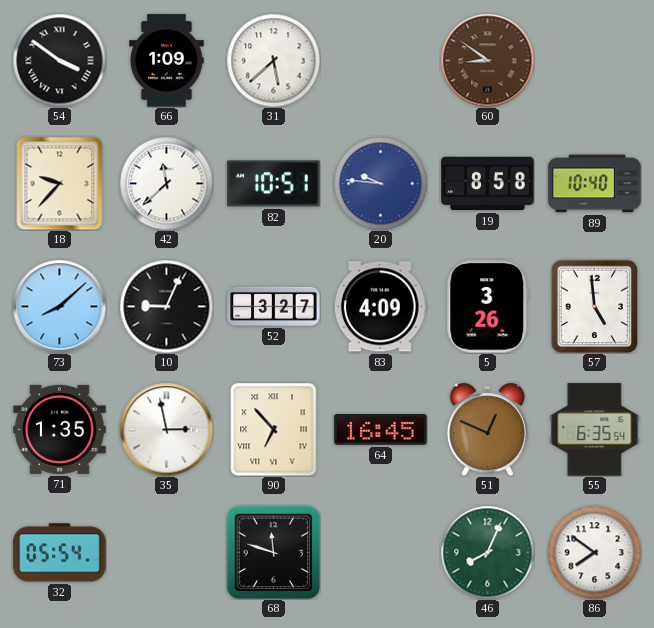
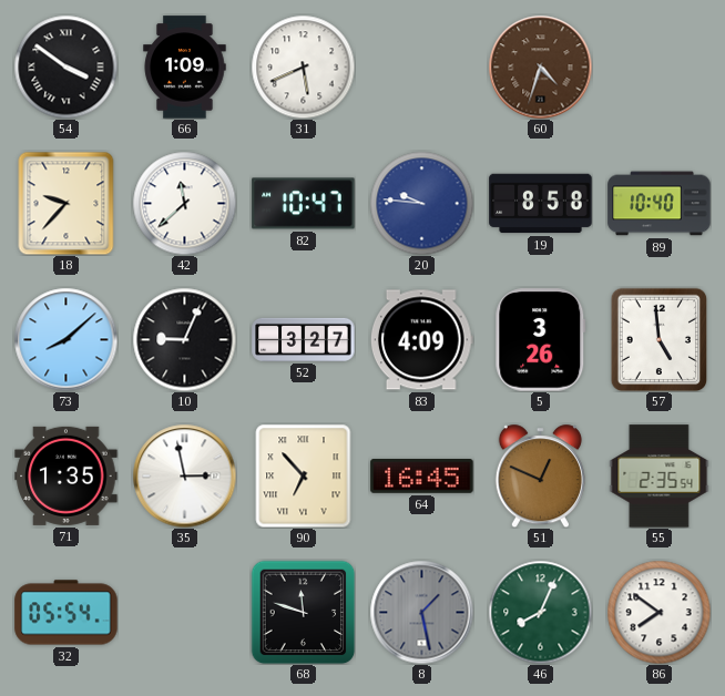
31: 5:38 -> 5:41 (303, 66)
60: 8:51 -> 4:33 (540, 66)
82: 10:51 -> 10:47 (304, 204)
55: 6:35 -> 2:35 (660, 477)
8: none -> 1:28 (421, 612)
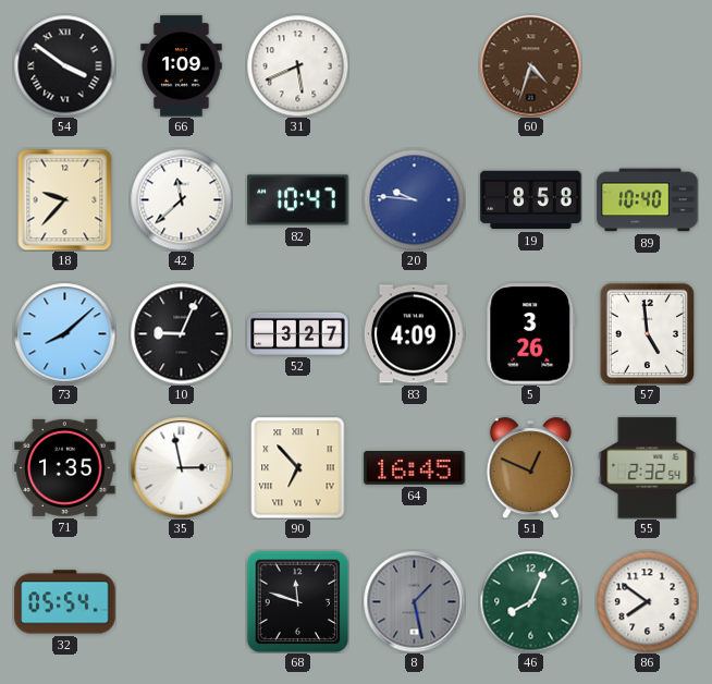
55: 2:35 -> 2:32 (648, 468)
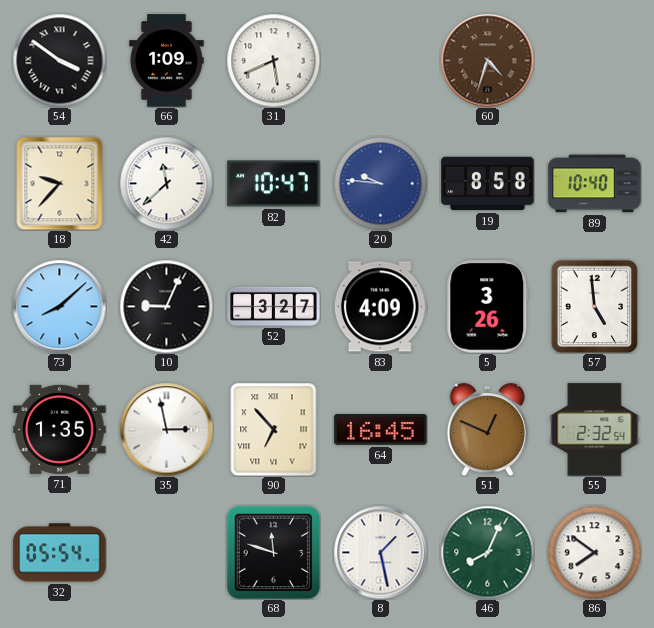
8 dial: grey -> white (380, 552)
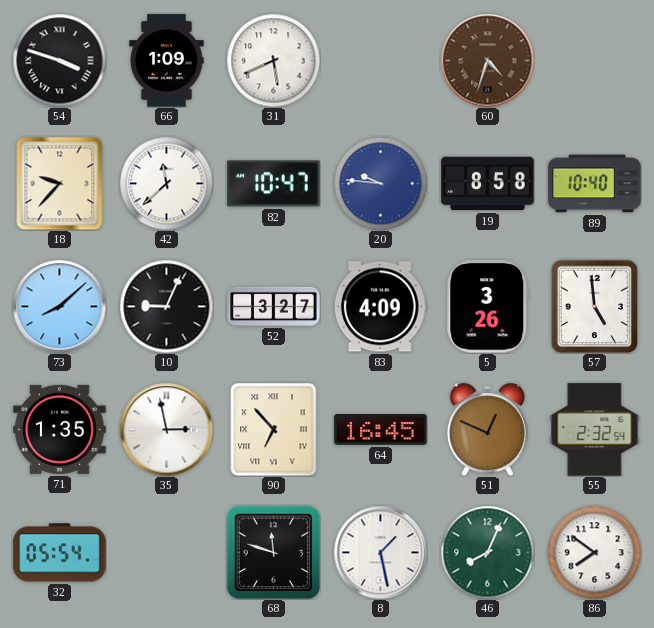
54: 3:51 -> 3:48 (59, 60)
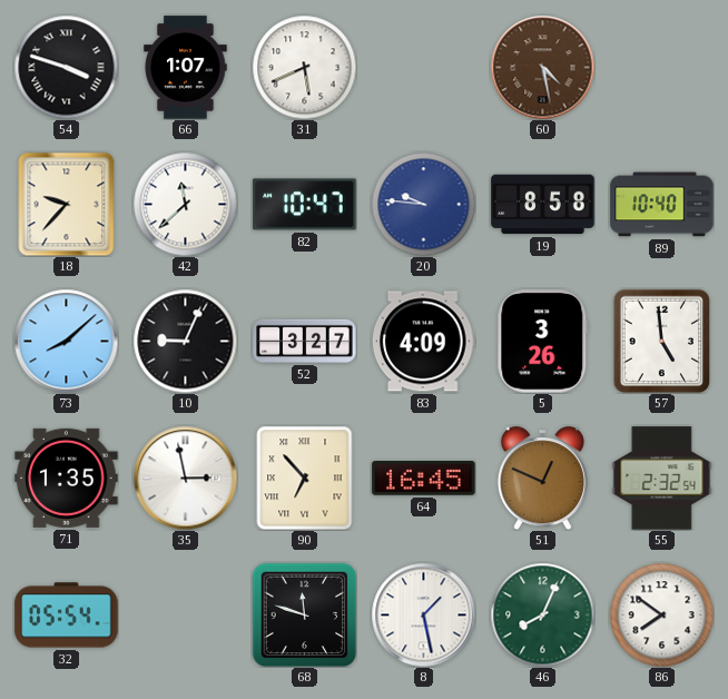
66: 1:09 -> 1:07 (186, 68)
60: 4:33 -> 4:28 (542, 67)
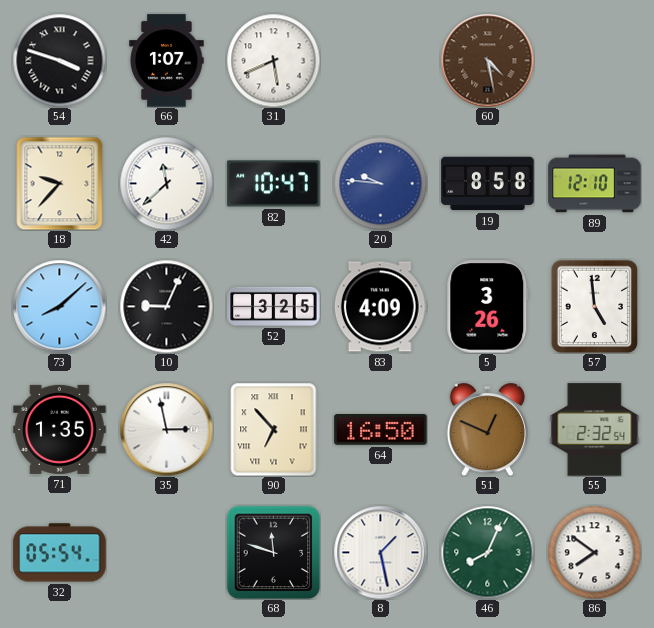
89: 10:40 -> 12:10 (595, 184)
52: 3:27 -> 3:25 (274, 306)
64: 16:45 -> 16:50 (381, 430)
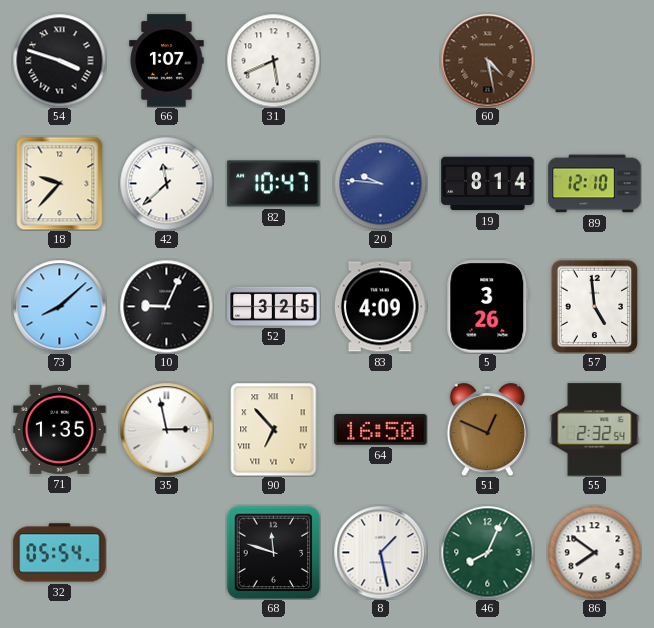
19: 8:58 -> 8:14 (488, 184)
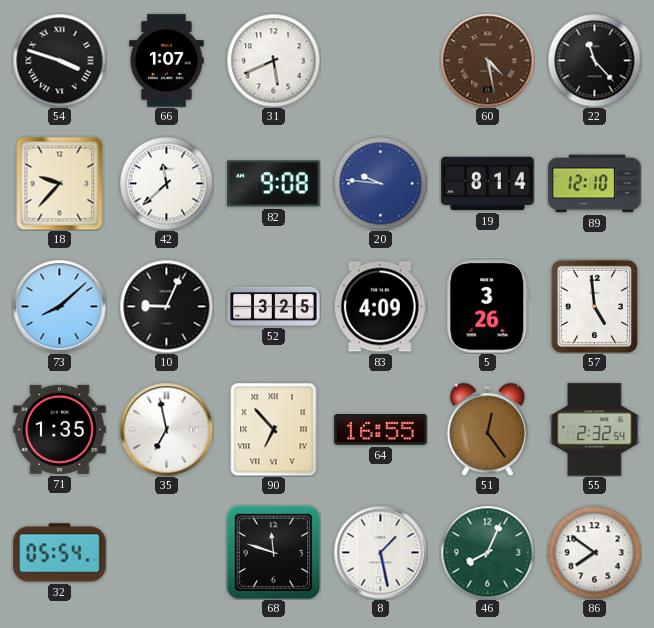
22: none -> 11:23 (594, 60)
82: 10:47 -> 9:08 (274, 184)
35: 2:58 -> 6:58 (166, 429)
64: 16:50 -> 16:55 (381, 430)
51: 12:49 -> 12:24 (487, 429)
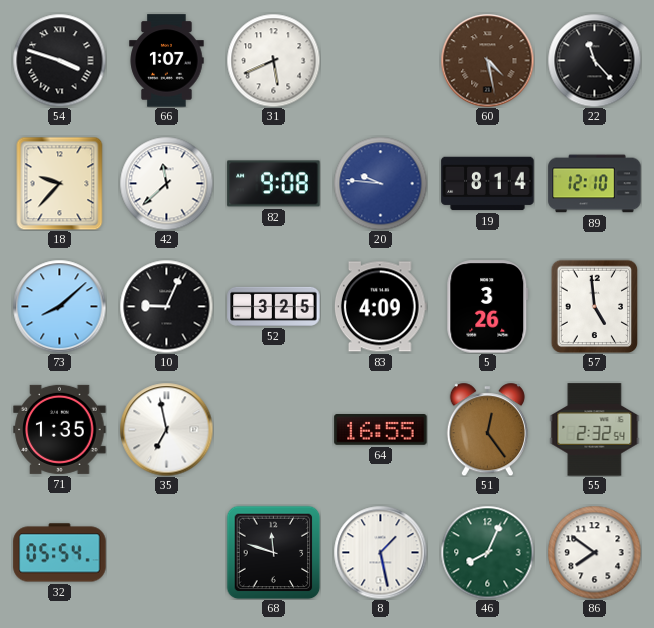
90: 6:53 -> none (274, 429)
